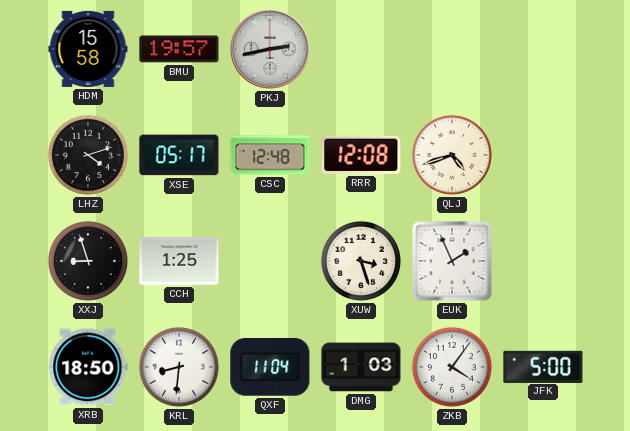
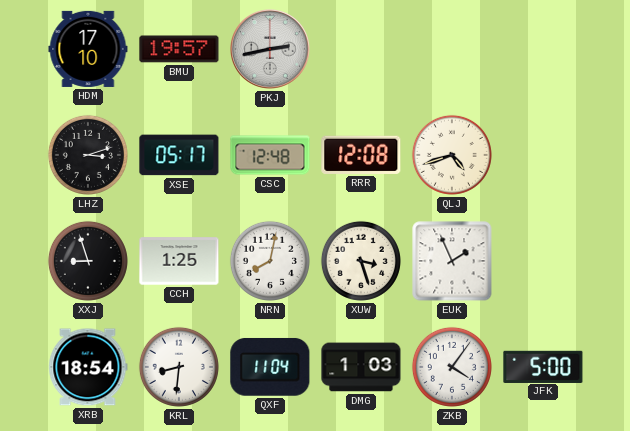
HDM: 15:58 -> 17:10 (88, 49)
LHZ: 4:12 -> 3:12 (88, 155)
NRN: none -> 8:02 (270, 261)
XRB: 18:50 -> 18:54 (88, 367)
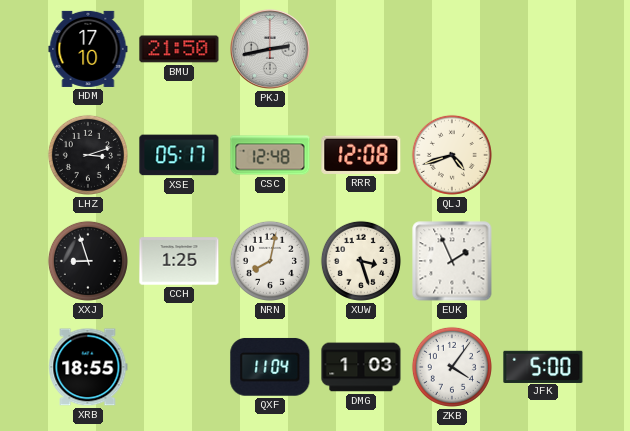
BMU: 19:57 -> 21:50 (179, 49)
XRB: 18:54 -> 18:55 (88, 367)
KRL: 8:31 -> none (179, 367)
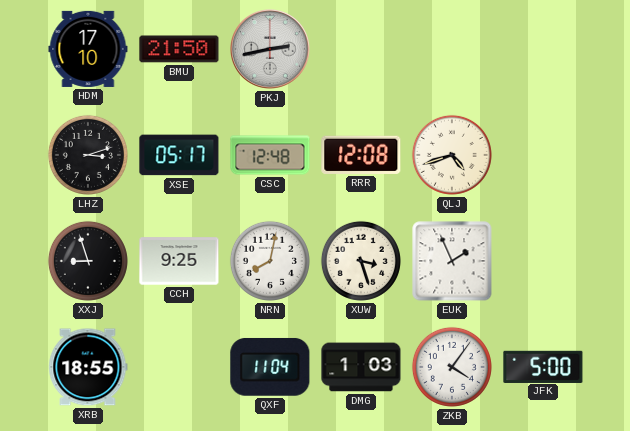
CCH: 1:25 -> 9:25 (179, 261)
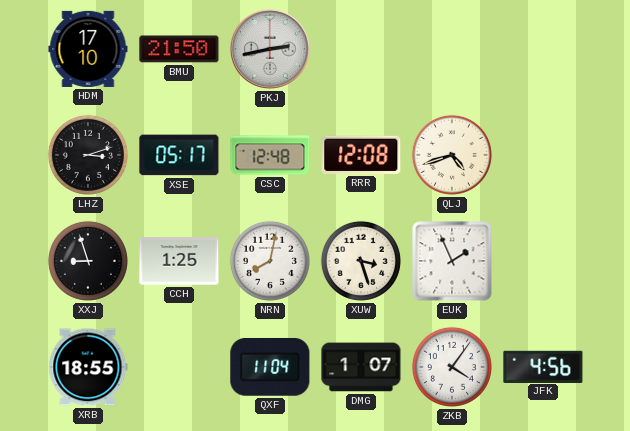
CCH: 9:25 -> 1:25 (179, 261)
DMG: 1:03 -> 1:07 (361, 367)
JFK: 5:00 -> 4:56 (543, 366)
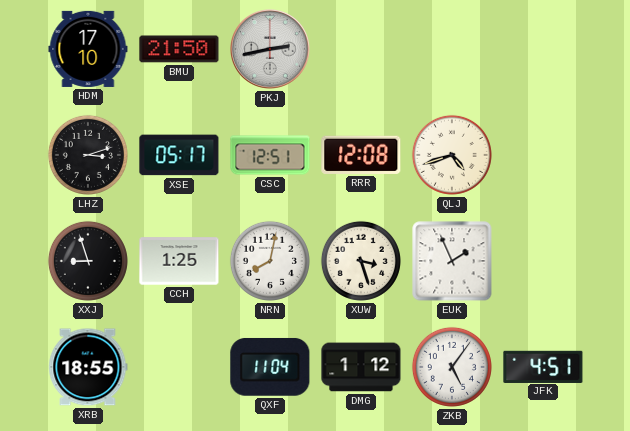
CSC: 12:48 -> 12:51 (270, 155)
DMG: 1:07 -> 1:12 (361, 367)
ZKB: 4:06 -> 5:06 (452, 367)
JFK: 4:56 -> 4:51 (543, 366)
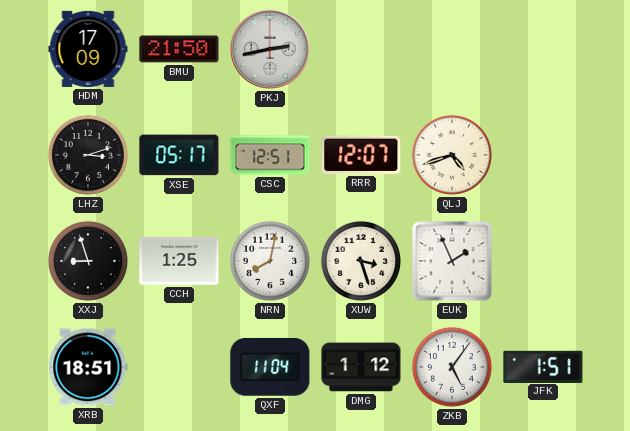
HDM: 17:10 -> 17:09 (88, 49)
RRR: 12:08 -> 12:07 (361, 155)
XRB: 18:55 -> 18:51 (88, 367)
JFK: 4:51 -> 1:51 (543, 366)
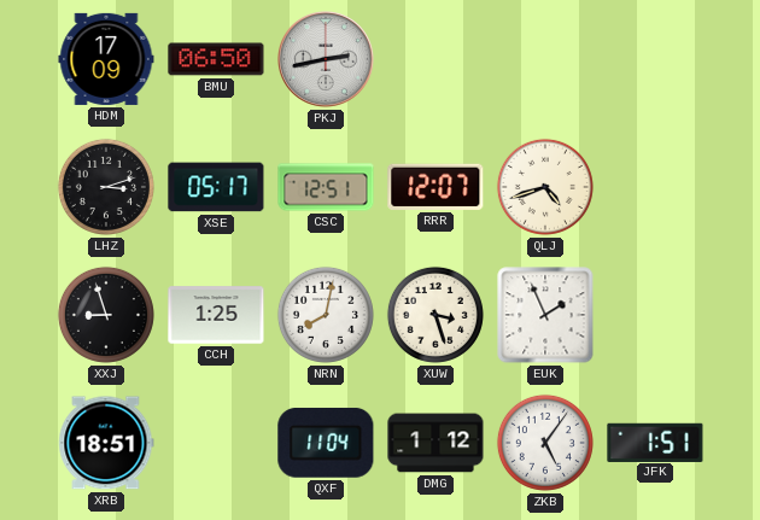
BMU: 21:50 -> 06:50 (216, 59)
